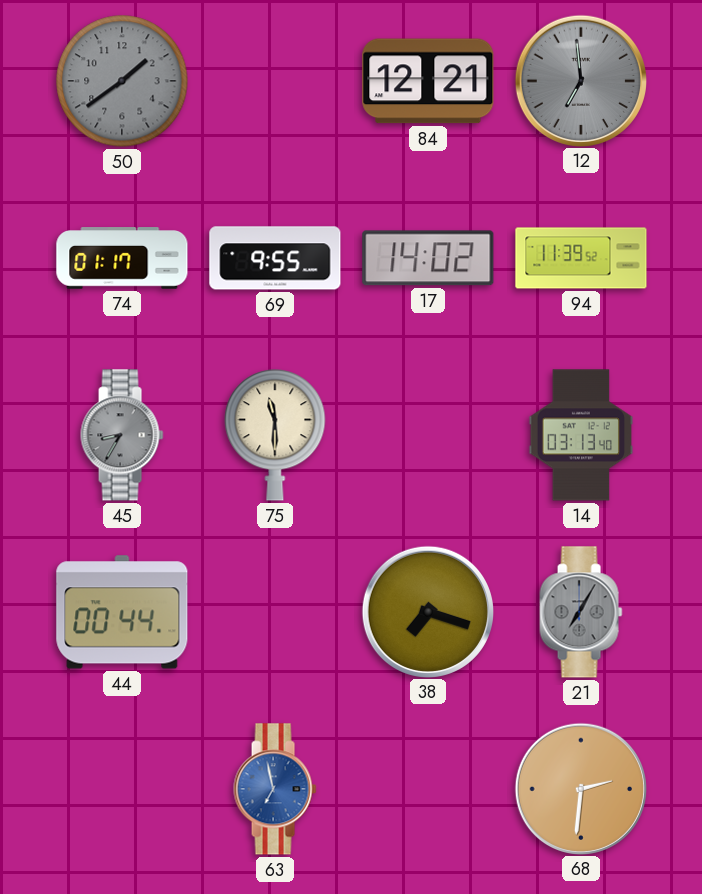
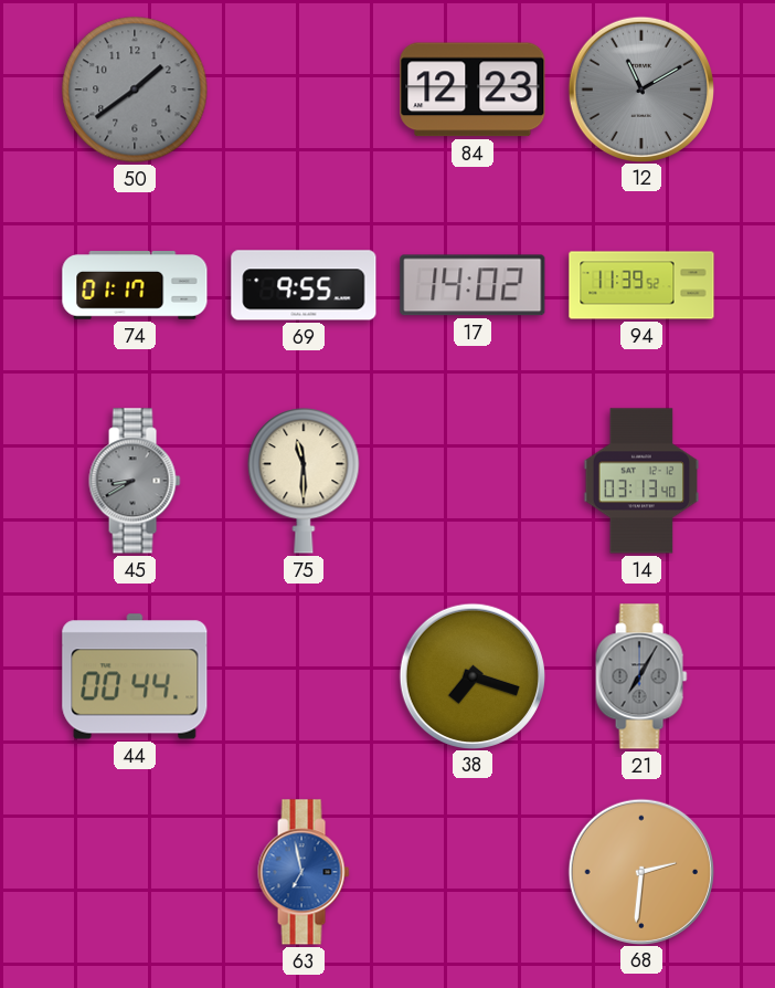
84: 12:21 -> 12:23 (473, 90)
12: 6:59 -> 11:10 (640, 88)
45: 8:35 -> 8:40 (135, 481)
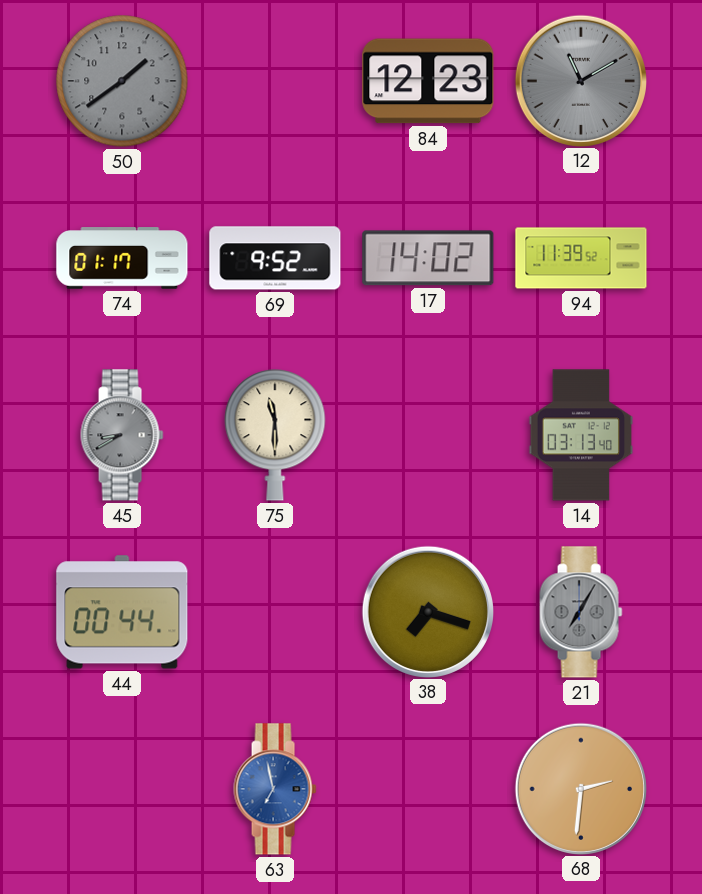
69: 9:55 -> 9:52 (275, 258)
